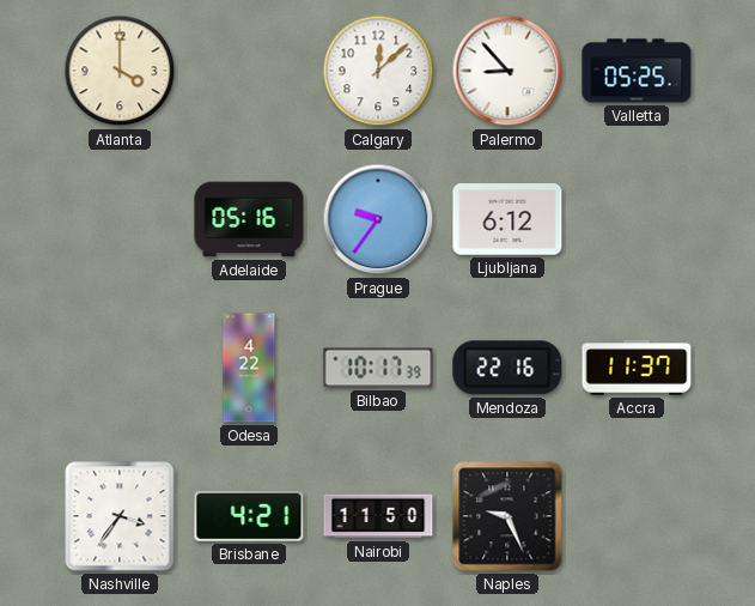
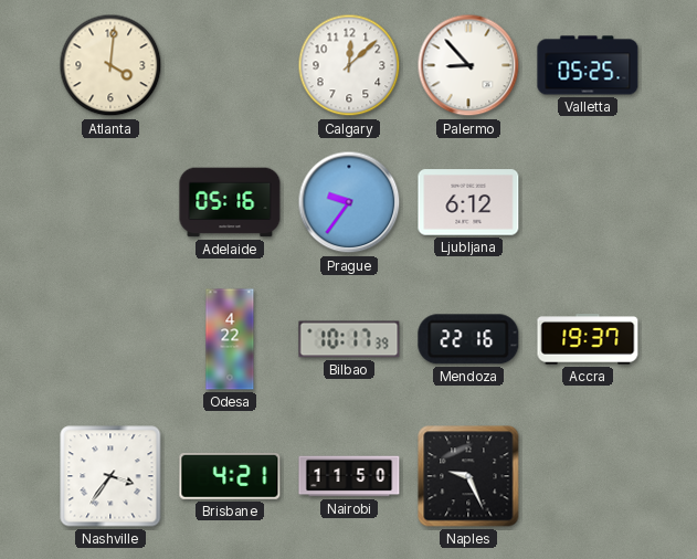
Atlanta: 4:00 -> 4:01 (110, 65)
Accra: 11:37 -> 19:37 (588, 339)
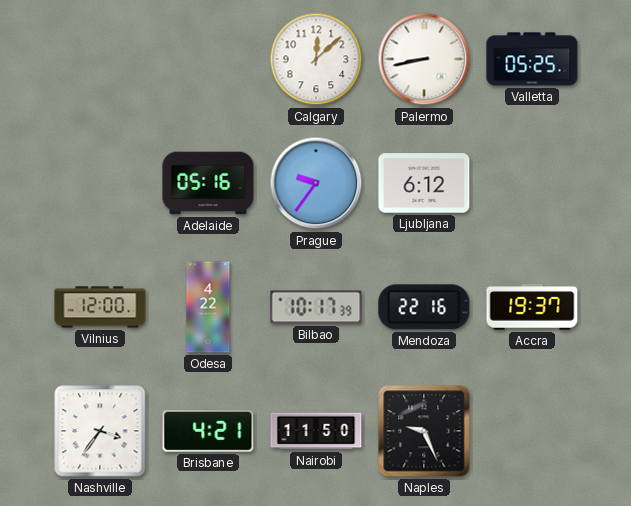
Atlanta: 4:01 -> none (110, 65)
Palermo: 8:53 -> 8:43 (424, 59)
Vilnius: none -> 12:00 (100, 307)
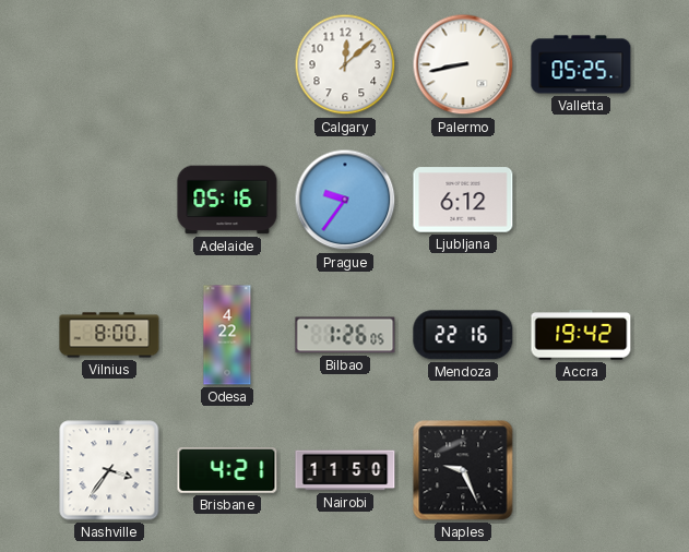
Vilnius: 12:00 -> 8:00 (109, 335)
Bilbao: 10:17 -> 1:26 (345, 335)
Accra: 19:37 -> 19:42 (581, 335)
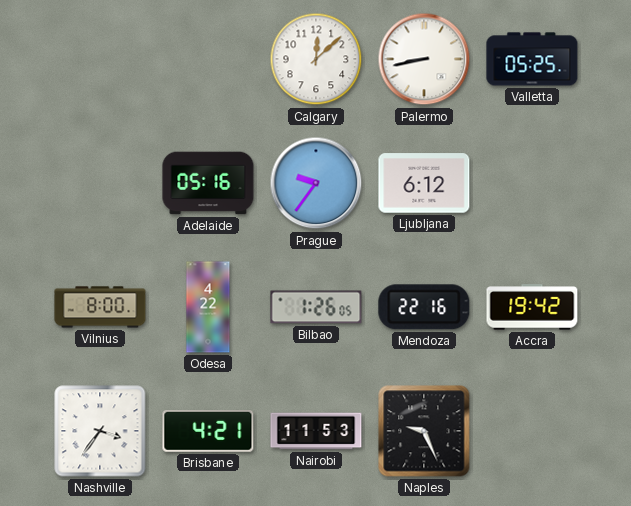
Nairobi: 11:50 -> 11:53 (316, 431)
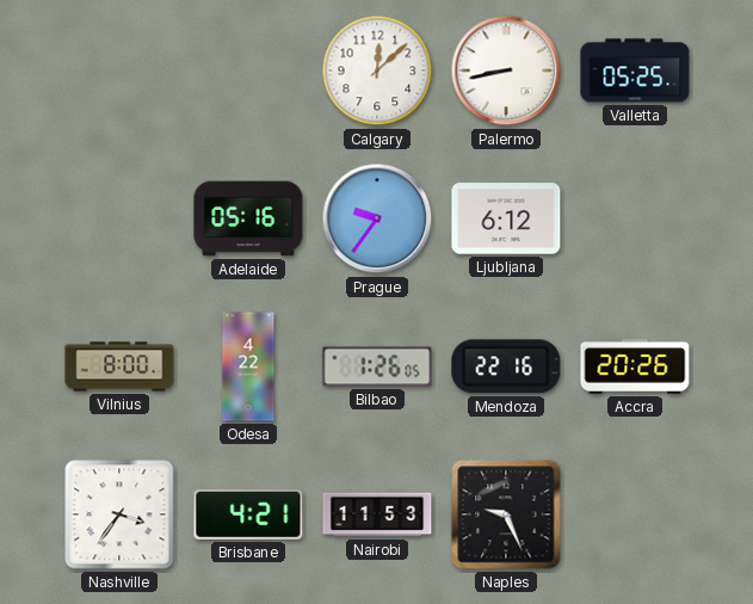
Accra: 19:42 -> 20:26 (635, 366)
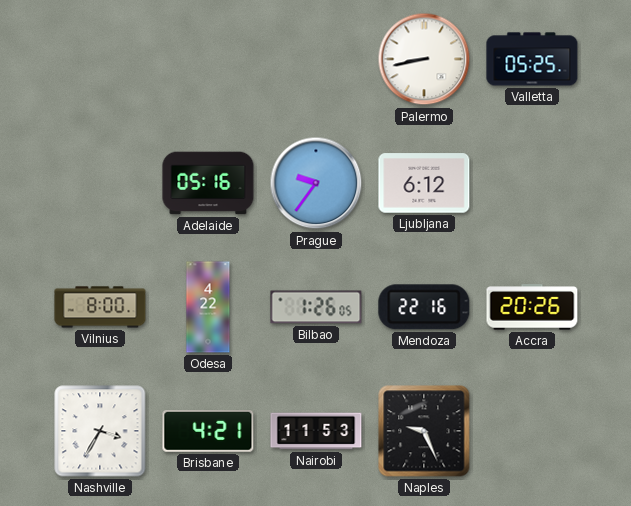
Calgary: 12:08 -> none (377, 70)
Nashville: 3:36 -> 3:35 (100, 431)
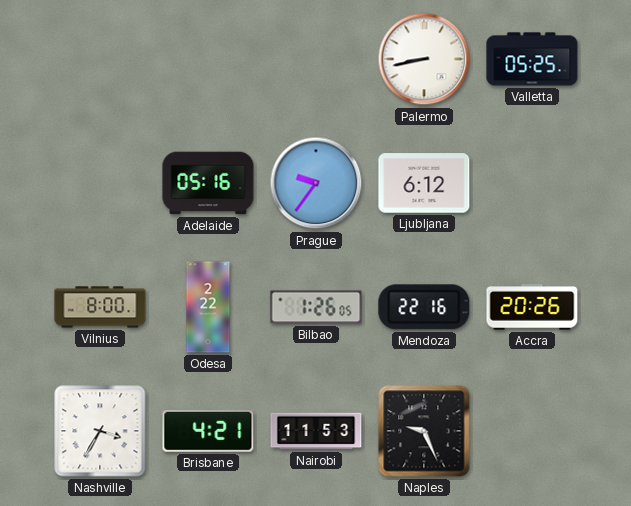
Odesa: 4:22 -> 2:22 (208, 307)
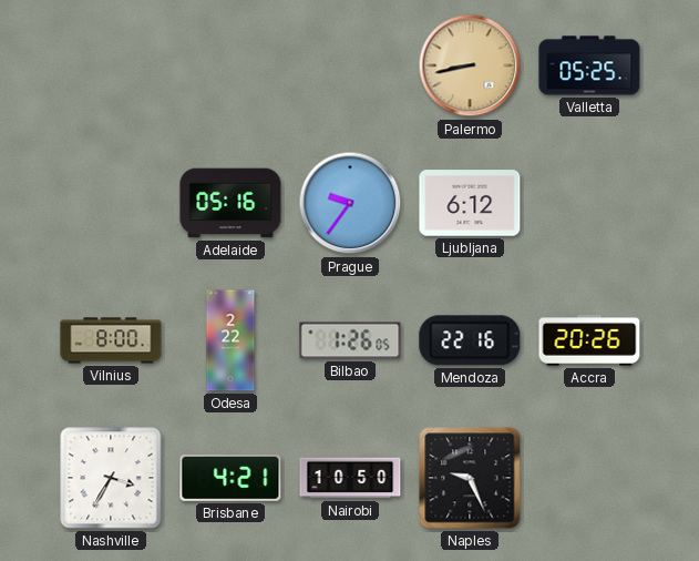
Palermo dial: white -> champagne (470, 65)
Nairobi: 11:53 -> 10:50 (350, 478)
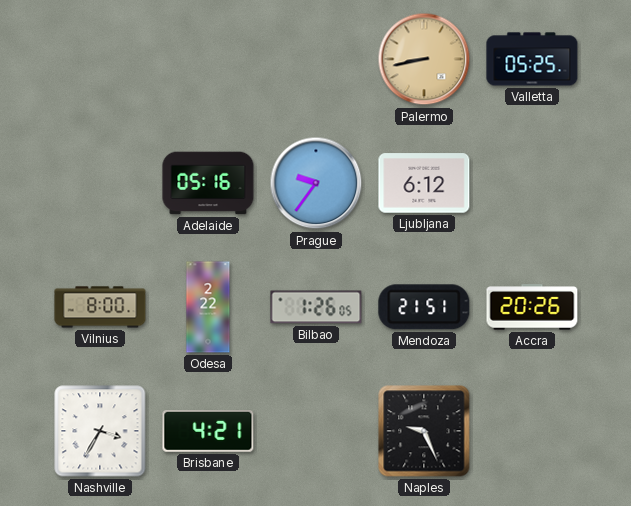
Mendoza: 22:16 -> 21:51 (424, 307)
Nairobi: 10:50 -> none (350, 478)
